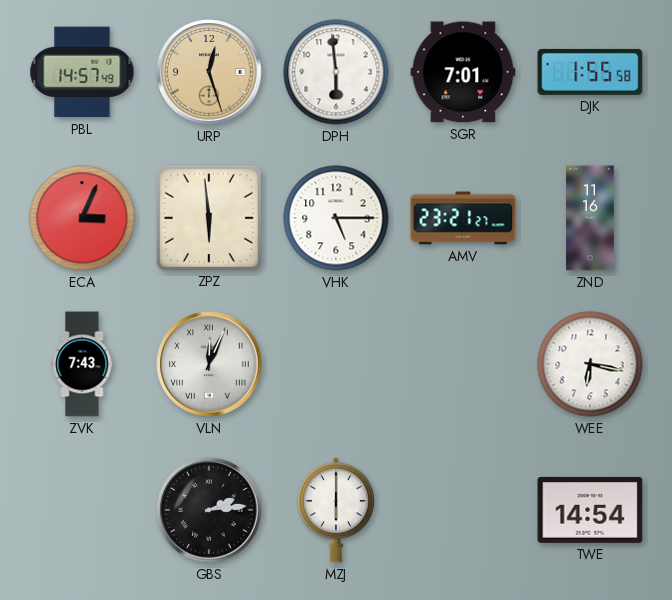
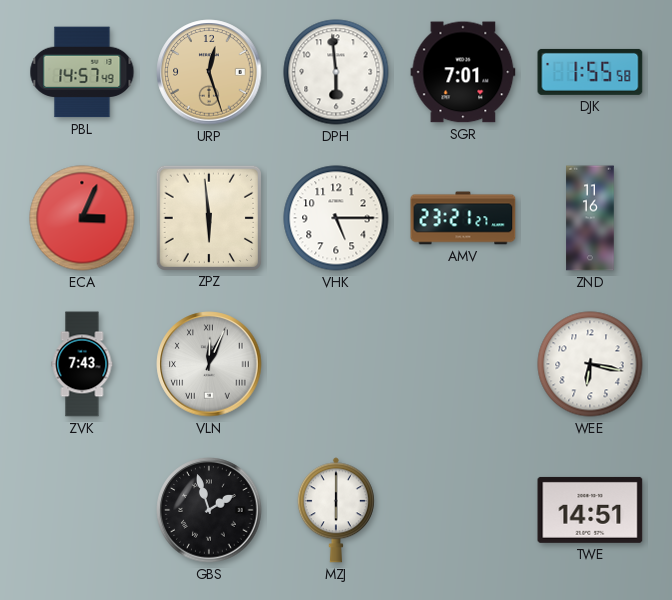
GBS: 2:14 -> 1:57 (209, 510)
TWE: 14:54 -> 14:51 (590, 510)
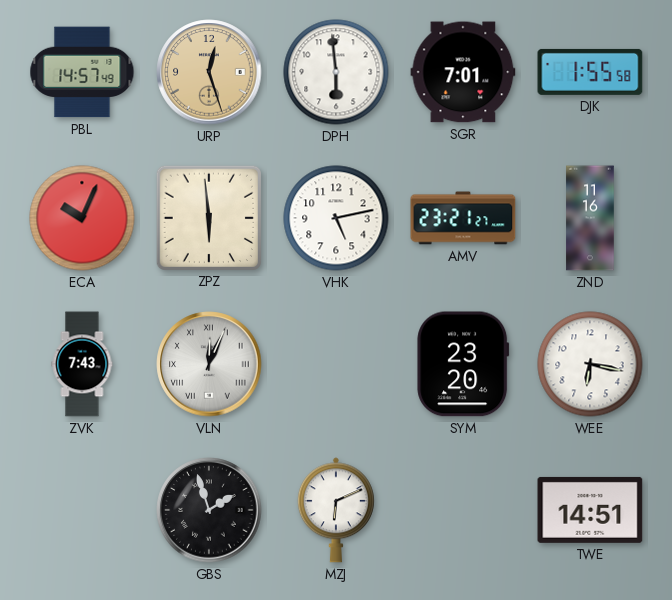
ECA: 3:04 -> 10:04 (82, 218)
VHK: 5:15 -> 5:13 (336, 218)
SYM: none -> 23:20 (463, 364)
MZJ: 6:00 -> 6:11 (336, 510)
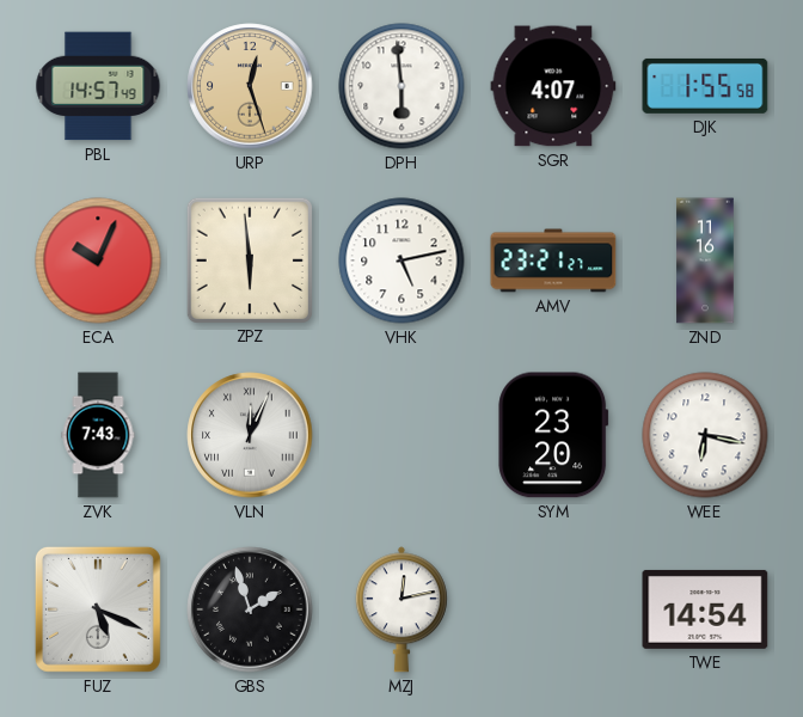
SGR: 7:01 -> 4:07 (553, 86)
FUZ: none -> 5:19 (98, 609)
MZJ: 6:11 -> 12:13 (401, 609)
TWE: 14:51 -> 14:54 (705, 609)
